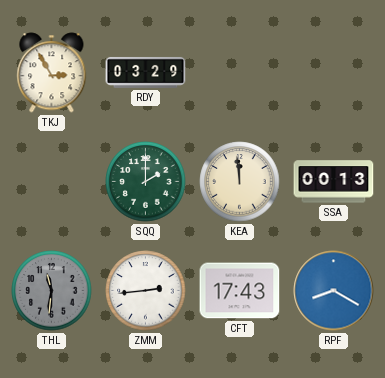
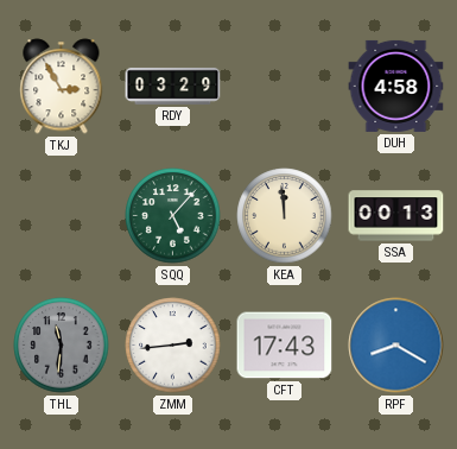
DUH: none -> 4:58 (396, 86)
SQQ: 2:00 -> 5:07 (173, 216)
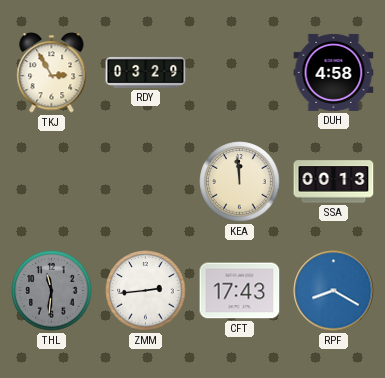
SQQ: 5:07 -> none (173, 216)
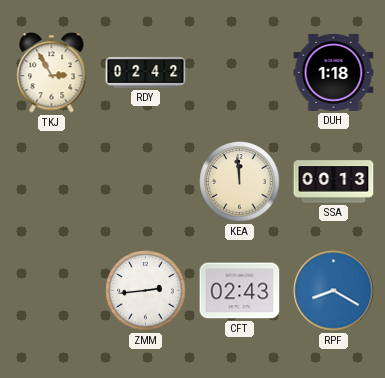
RDY: 03:29 -> 02:42 (146, 72)
DUH: 4:58 -> 1:18 (334, 72)
THL: 11:31 -> none (52, 291)
CFT: 17:43 -> 02:43 (240, 291)
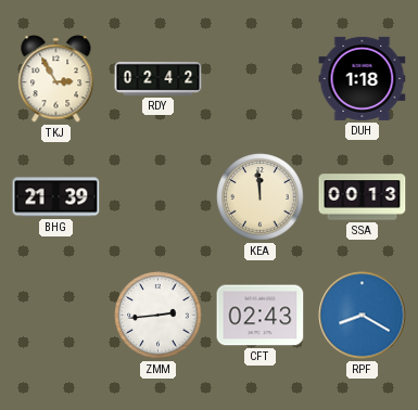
BHG: none -> 21:39 (56, 197)
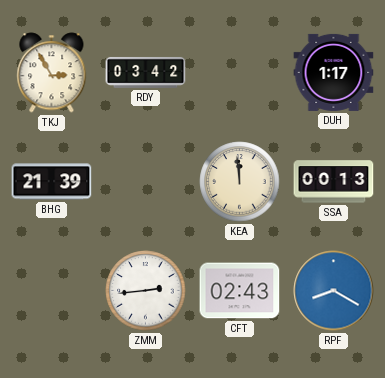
RDY: 02:42 -> 03:42 (146, 72)
DUH: 1:18 -> 1:17 (334, 72)
